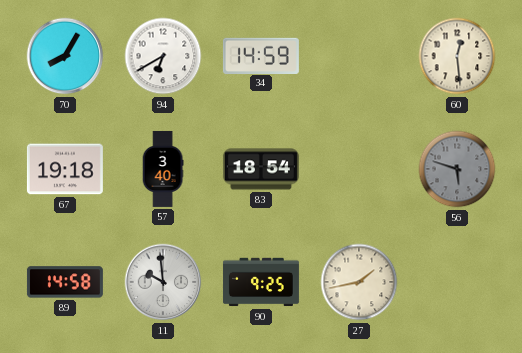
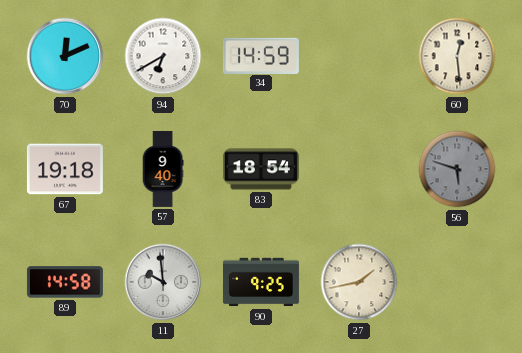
70: 8:05 -> 12:11 (65, 56)
57: 3:40 -> 9:40 (163, 169)
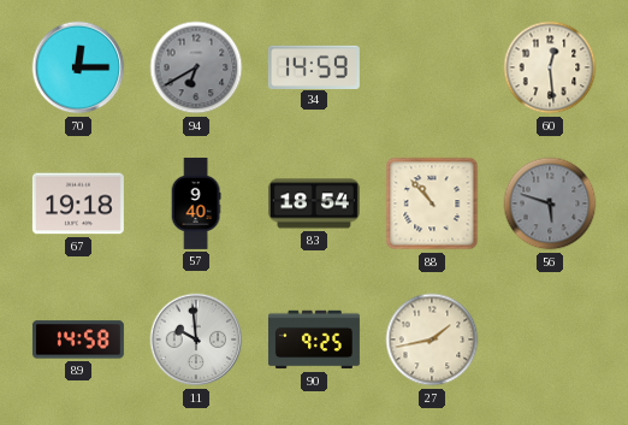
70: 12:11 -> 12:15 (78, 67)
94 dial: white -> grey (196, 67)
88: none -> 10:53 (432, 203)
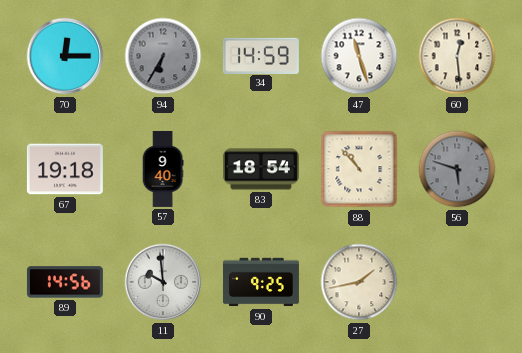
94: 6:40 -> 6:35 (163, 56)
47: none -> 11:27 (359, 56)
89: 14:58 -> 14:56 (65, 282)
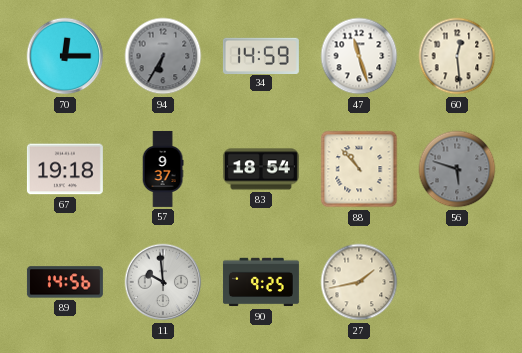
57: 9:40 -> 9:37 (163, 169)
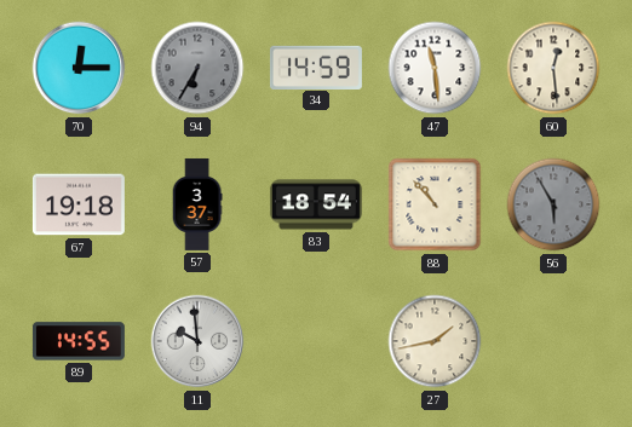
47: 11:27 -> 11:29 (435, 68)
57: 9:37 -> 3:37 (197, 204)
56: 5:48 -> 5:55 (553, 204)
89: 14:56 -> 14:55 (79, 341)
90: 9:25 -> none (261, 282)
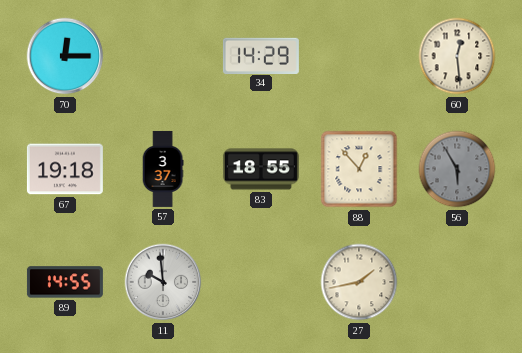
94: 6:35 -> none (197, 68)
34: 14:59 -> 14:29 (261, 55)
47: 11:29 -> none (435, 68)
83: 18:54 -> 18:55 (261, 169)
88: 10:53 -> 12:53 (359, 169)
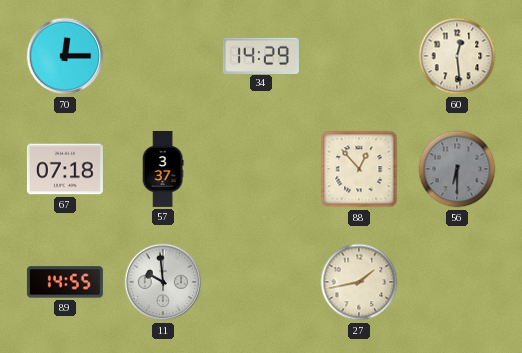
67: 19:18 -> 07:18 (65, 169)
83: 18:55 -> none (261, 169)
56: 5:55 -> 6:30 (457, 169)
